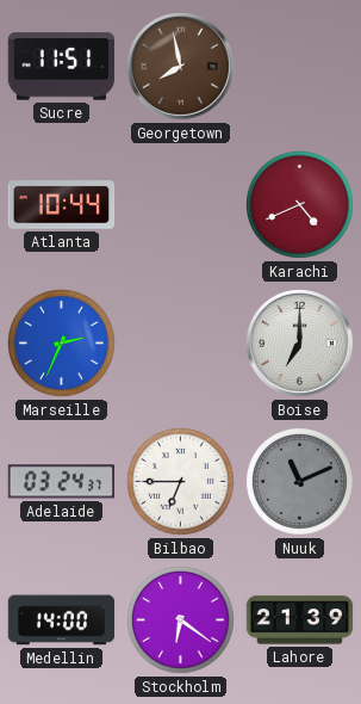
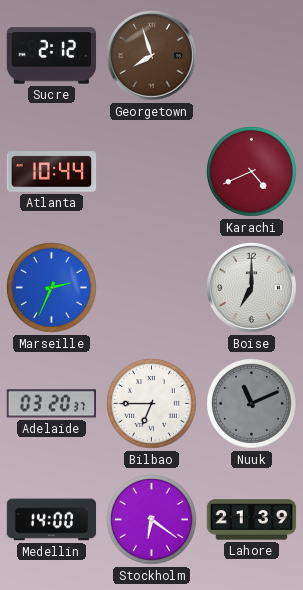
Sucre: 11:51 -> 2:12 (52, 56)
Georgetown: 7:58 -> 7:57 (152, 56)
Adelaide: 03:24 -> 03:20 (51, 404)
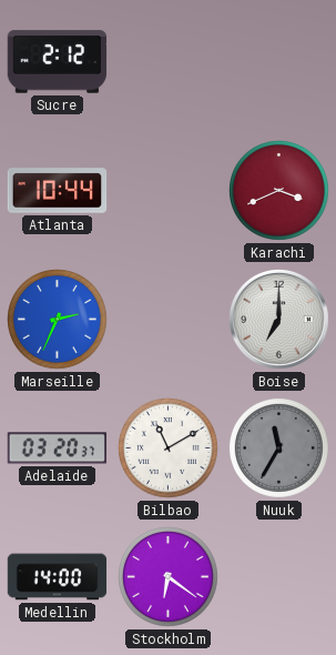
Georgetown: 7:57 -> none (152, 56)
Karachi: 4:41 -> 3:41 (279, 191)
Bilbao: 6:45 -> 11:10 (169, 449)
Nuuk: 11:11 -> 11:35 (279, 449)
Lahore: 21:39 -> none (252, 520)
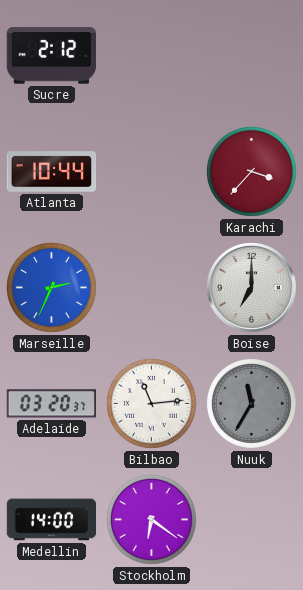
Karachi: 3:41 -> 3:37 (252, 172)
Bilbao: 11:10 -> 11:14 (152, 404)
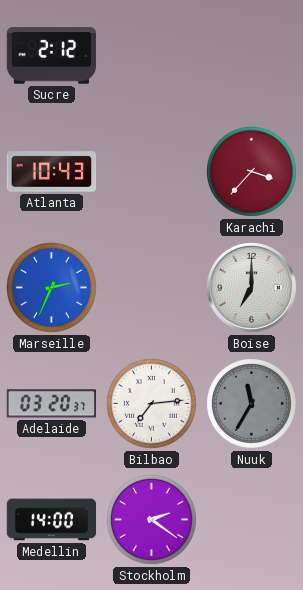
Atlanta: 10:44 -> 10:43 (52, 172)
Bilbao: 11:14 -> 7:14 (152, 404)
Stockholm: 6:21 -> 2:21 (152, 520)
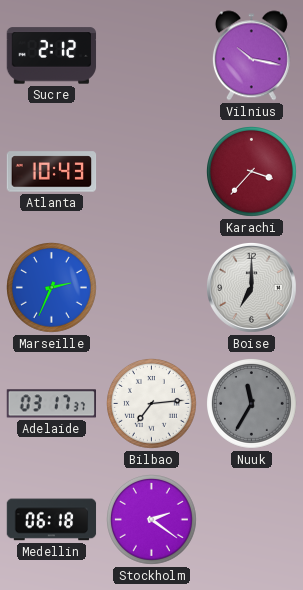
Vilnius: none -> 10:17 (251, 56)
Adelaide: 03:20 -> 03:17 (51, 404)
Medellin: 14:00 -> 06:18 (52, 520)
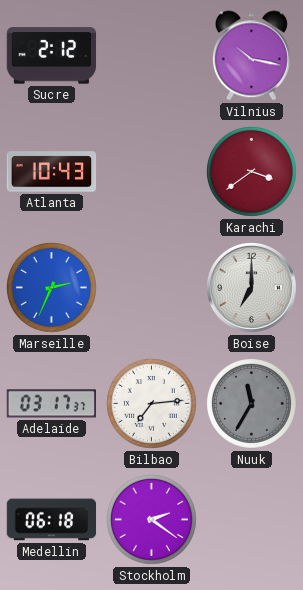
Karachi: 3:37 -> 3:39 (252, 172)
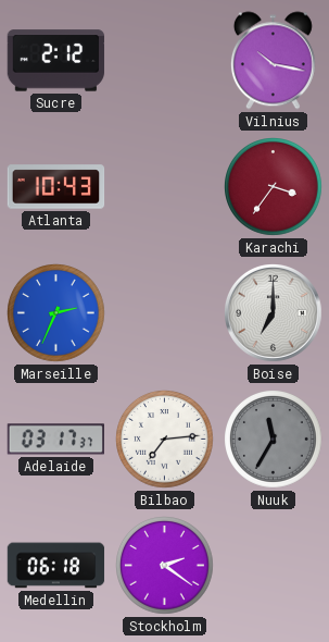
Karachi: 3:39 -> 3:36 (274, 187)
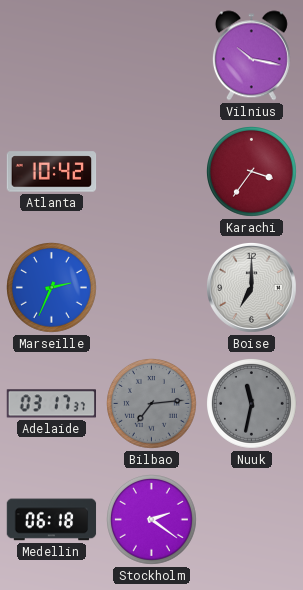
Sucre: 2:12 -> none (56, 61)
Atlanta: 10:43 -> 10:42 (52, 172)
Bilbao dial: white -> grey (152, 404)
Nuuk: 11:35 -> 11:32 (252, 404)
